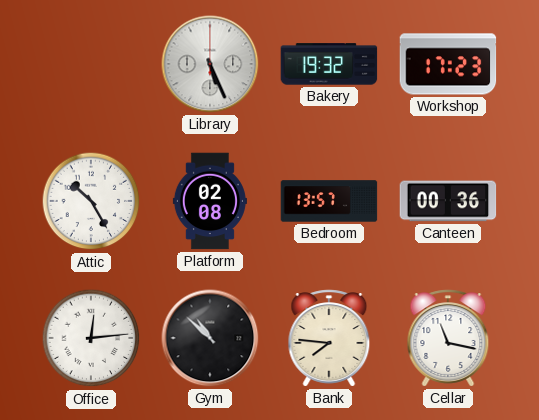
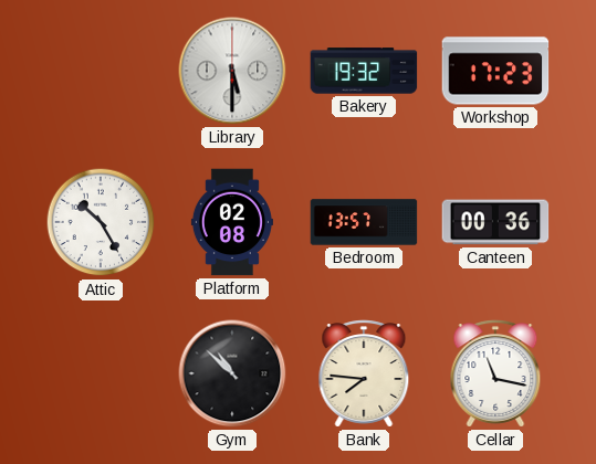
Library: 5:26 -> 5:30 (232, 71)
Office: 12:14 -> none (91, 338)
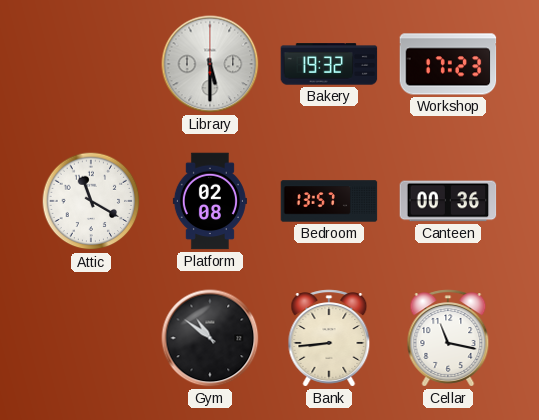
Attic: 10:25 -> 11:20 (91, 201)
Gym: 10:52 -> 10:51 (210, 338)
Bank: 7:46 -> 8:44 (329, 338)
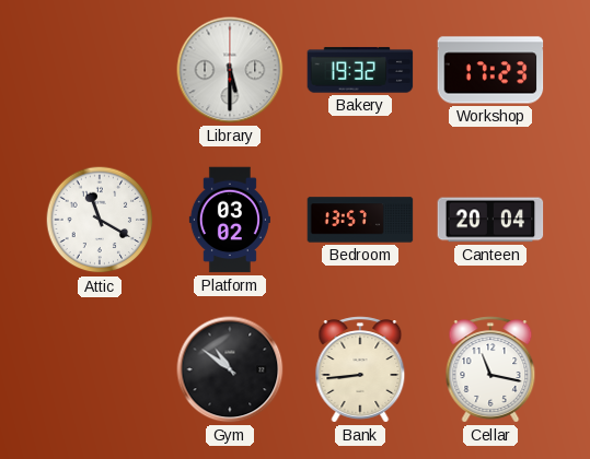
Platform: 02:08 -> 03:02 (230, 220)
Canteen: 00:36 -> 20:04 (490, 220)
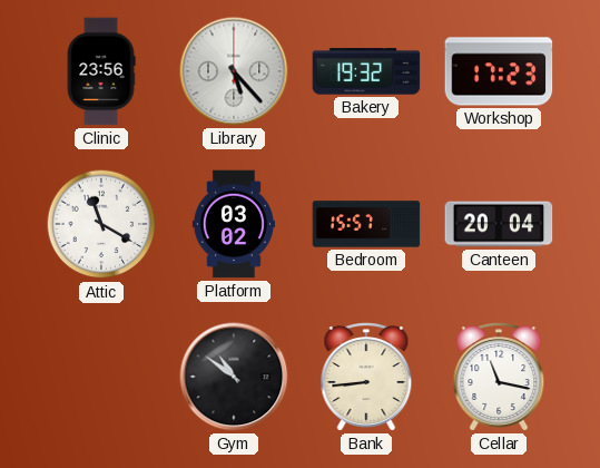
Clinic: none -> 23:56 (101, 71)
Library: 5:30 -> 5:23 (234, 71)
Bedroom: 13:57 -> 15:57 (366, 224)
